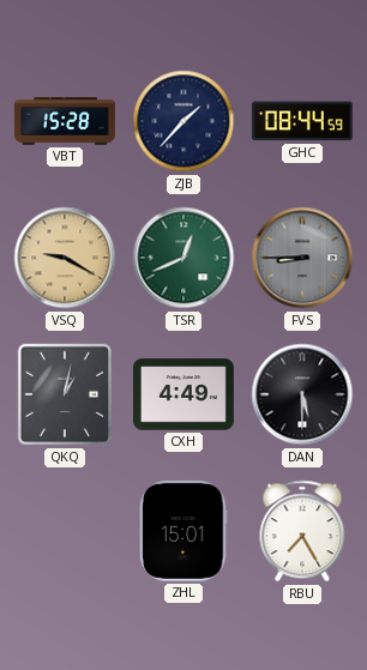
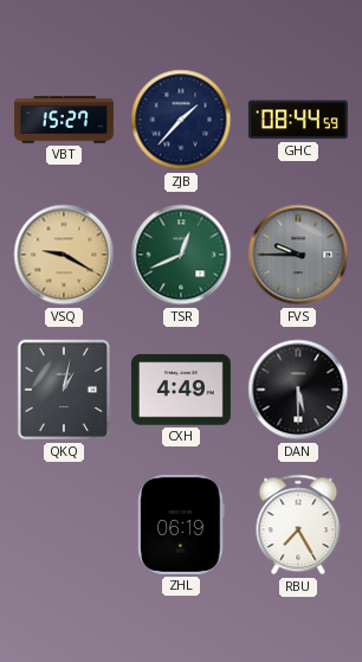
VBT: 15:28 -> 15:27 (64, 120)
FVS: 8:45 -> 9:45 (298, 255)
ZHL: 15:01 -> 06:19 (181, 525)
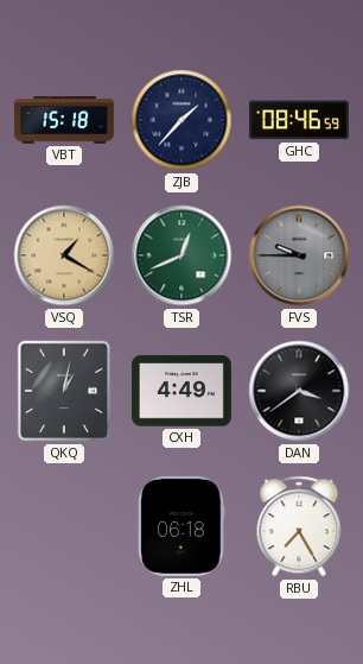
VBT: 15:27 -> 15:18 (64, 120)
GHC: 08:44 -> 08:46 (299, 120)
VSQ: 9:20 -> 1:20 (64, 255)
DAN: 5:30 -> 3:39 (299, 391)
ZHL: 06:19 -> 06:18 (181, 526)
